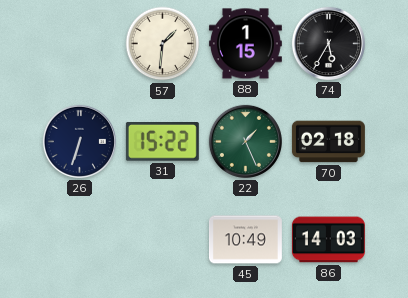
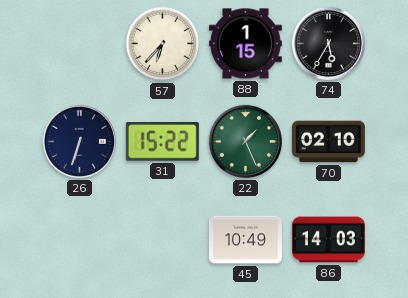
57: 1:31 -> 6:37 (163, 44)
70: 02:18 -> 02:10 (328, 142)
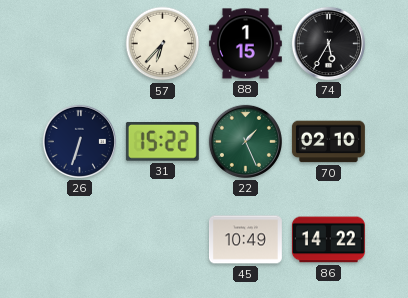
86: 14:03 -> 14:22 (328, 240)
